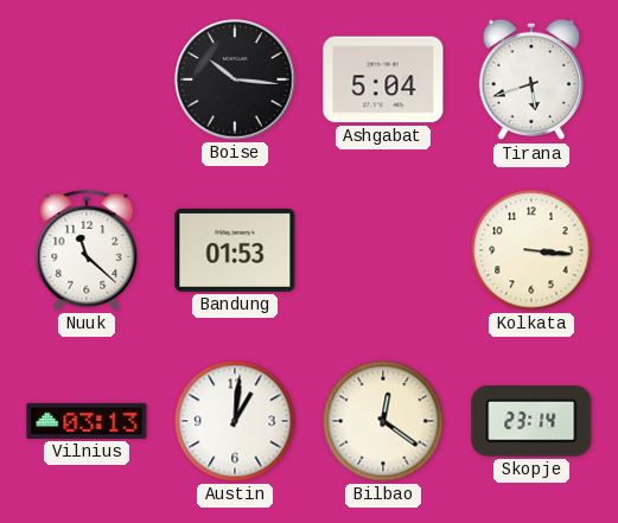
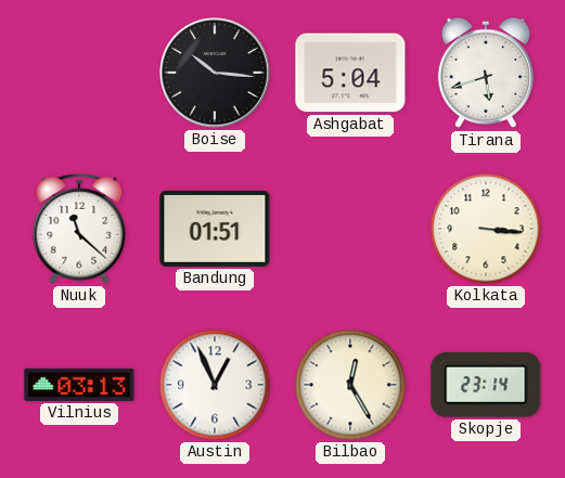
Bandung: 01:53 -> 01:51 (215, 229)
Austin: 1:01 -> 12:56 (215, 385)
Bilbao: 12:21 -> 12:25 (350, 385)
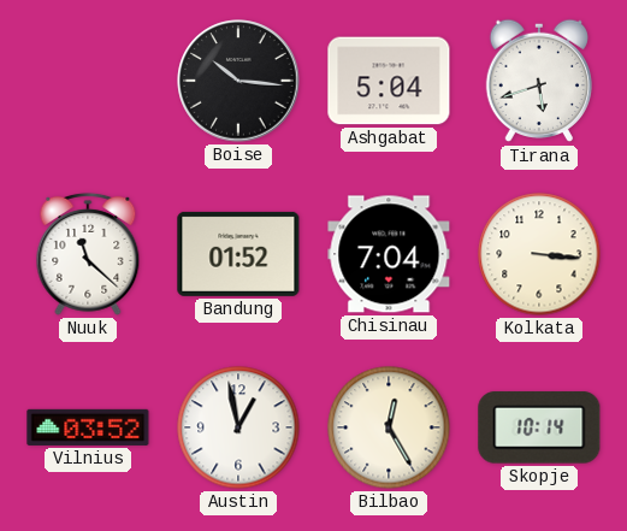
Bandung: 01:51 -> 01:52 (238, 254)
Chisinau: none -> 7:04 (389, 254)
Vilnius: 03:13 -> 03:52 (88, 427)
Austin: 12:56 -> 12:58 (238, 427)
Skopje: 23:14 -> 10:14 (539, 427)
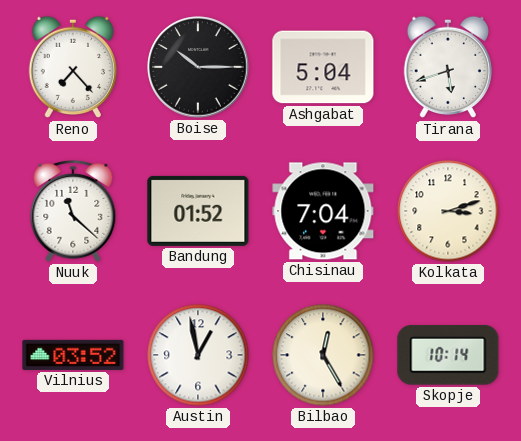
Reno: none -> 7:23 (72, 67)
Boise: 10:16 -> 10:15 (198, 67)
Kolkata: 3:16 -> 3:12 (448, 211)
